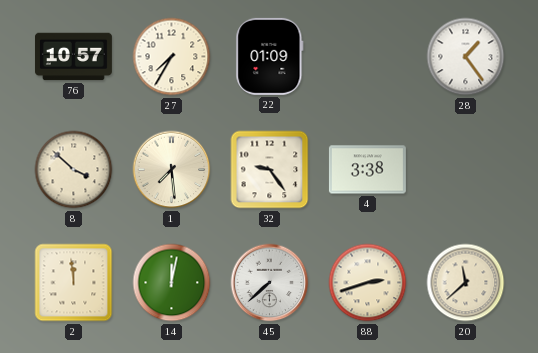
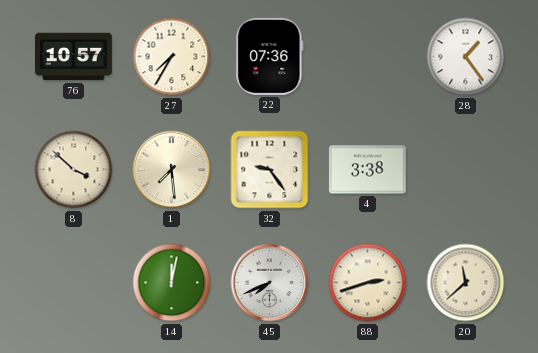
22: 01:09 -> 07:36 (270, 56)
2: 11:59 -> none (74, 283)
45: 7:38 -> 7:41 (270, 283)
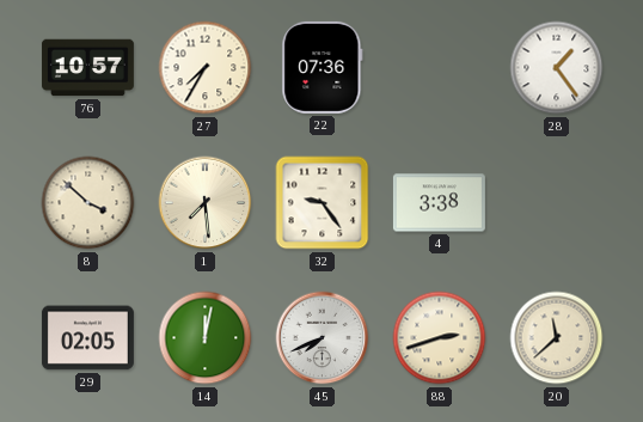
29: none -> 02:05 (87, 338)
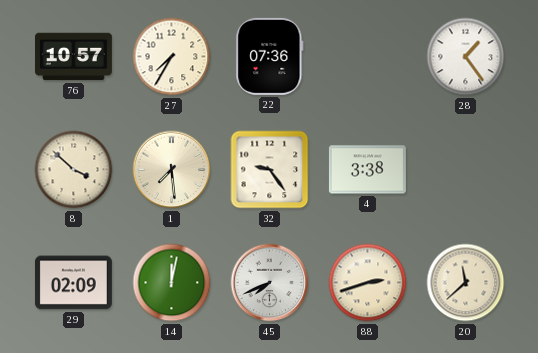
29: 02:05 -> 02:09 (73, 283)
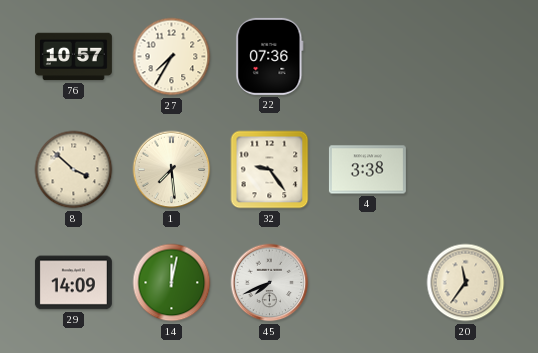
28: 1:24 -> none (466, 57)
29: 02:09 -> 14:09 (73, 283)
88: 2:42 -> none (368, 283)
20: 11:38 -> 11:36 (466, 283)
